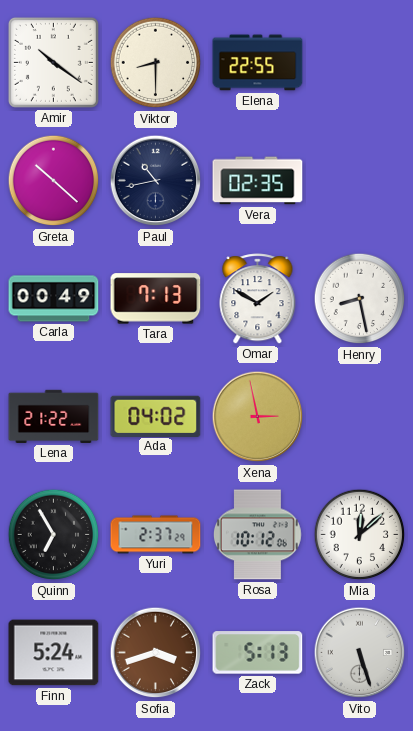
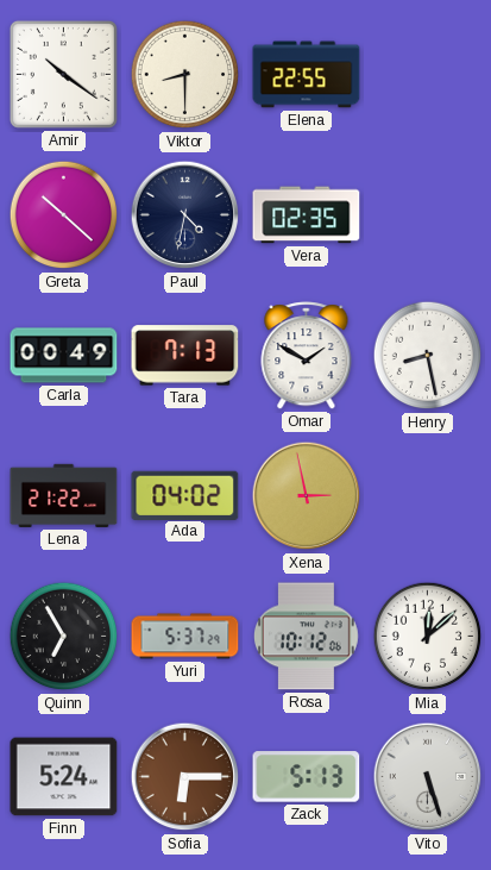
Paul: 10:43 -> 4:32 (185, 215)
Yuri: 2:37 -> 5:37 (185, 637)
Sofia: 3:42 -> 6:15 (185, 777)
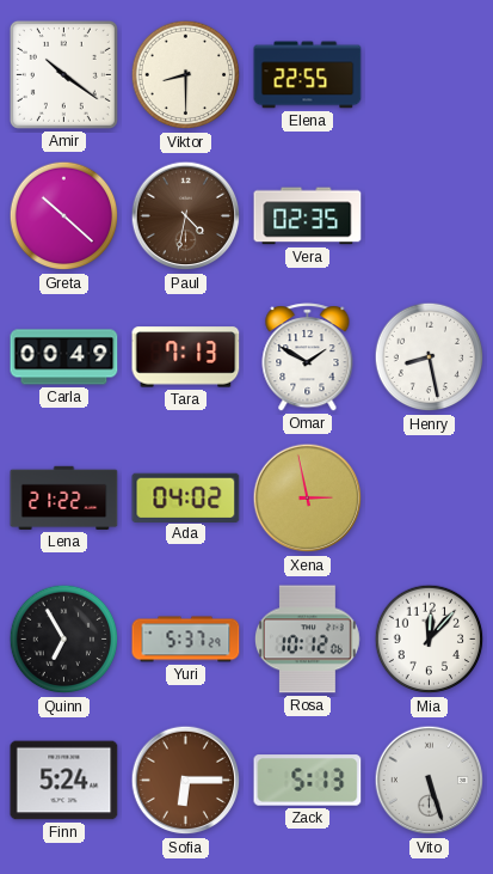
Paul dial: navy -> brown (186, 216)
Mia: 12:08 -> 12:07 (430, 640)
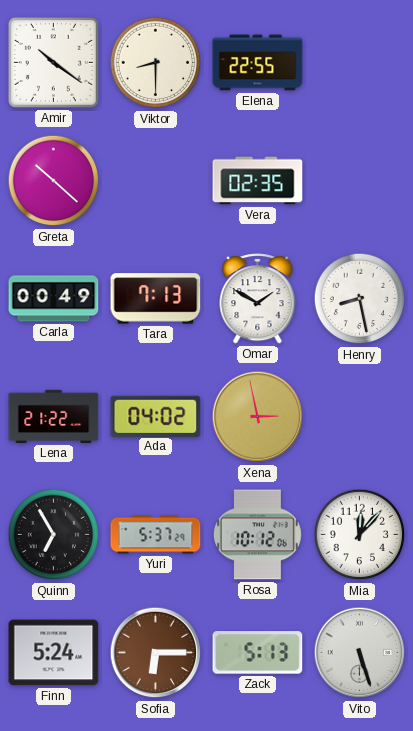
Paul: 4:32 -> none (186, 216)
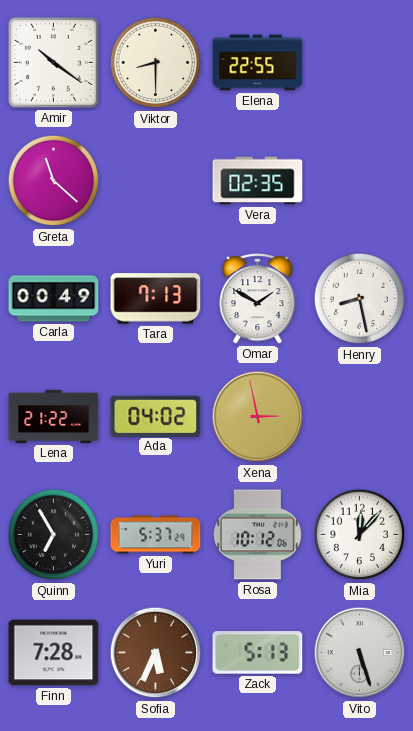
Greta: 10:22 -> 11:22 (54, 181)
Finn: 5:24 -> 7:28 (54, 653)
Sofia: 6:15 -> 5:34 (156, 653)
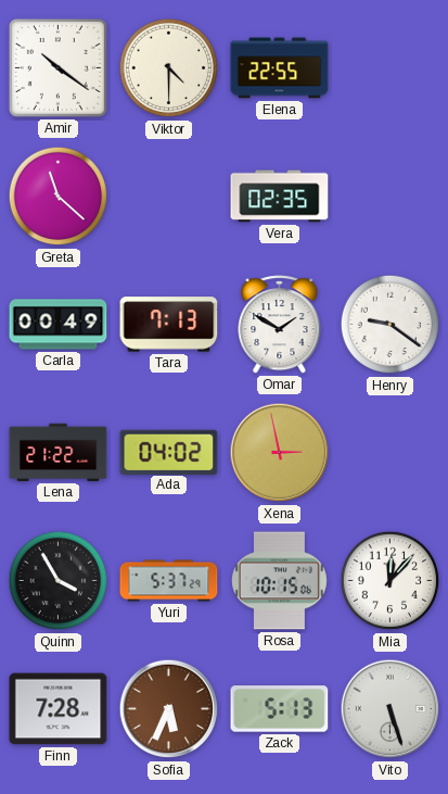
Viktor: 8:30 -> 4:30 (169, 68)
Henry: 8:28 -> 9:21 (391, 325)
Quinn: 6:55 -> 3:55 (59, 581)
Rosa: 10:12 -> 10:15 (279, 581)
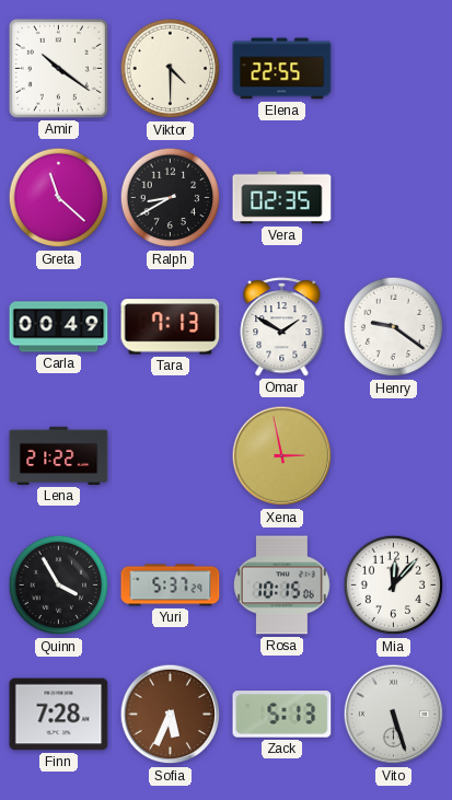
Ralph: none -> 8:40 (171, 198)
Ada: 04:02 -> none (169, 452)
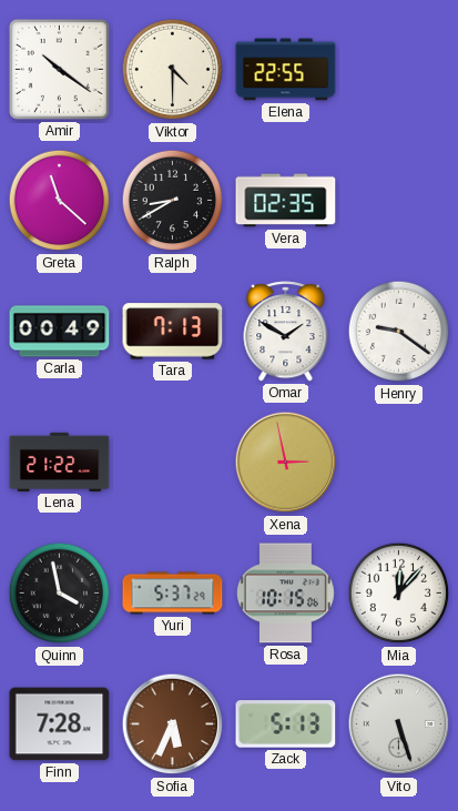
Quinn: 3:55 -> 3:58 (60, 594)
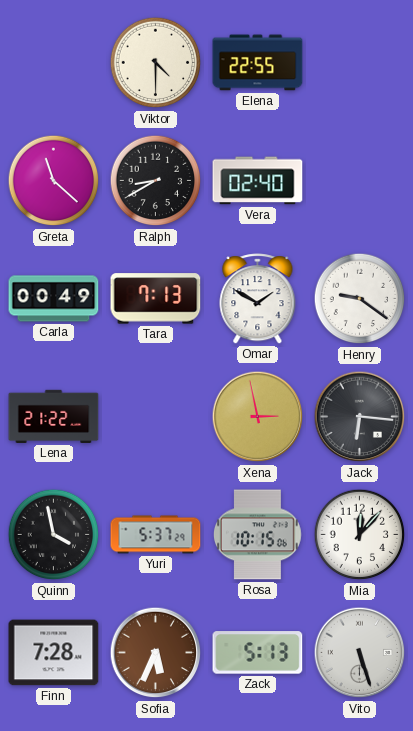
Amir: 10:21 -> none (59, 69)
Vera: 02:35 -> 02:40 (258, 181)
Jack: none -> 6:16 (360, 417)
